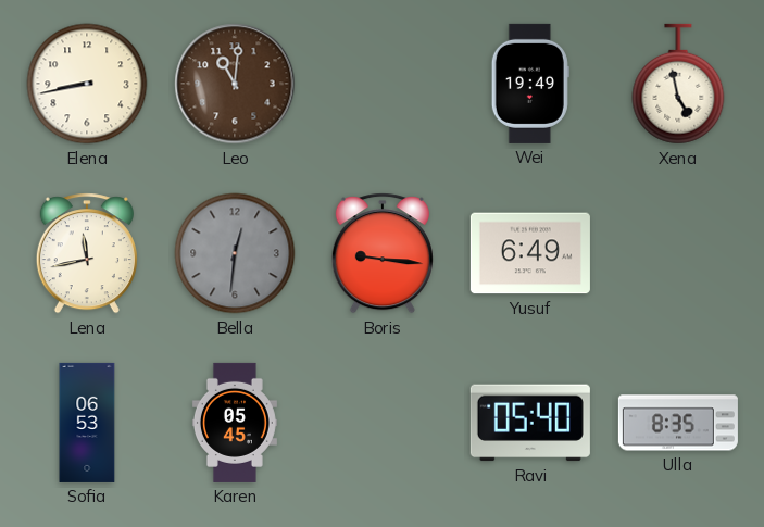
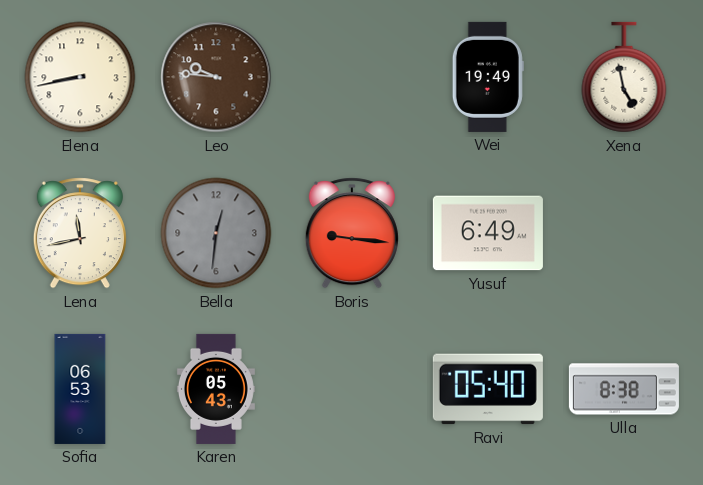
Leo: 11:01 -> 9:46 (216, 77)
Karen: 05:45 -> 05:43 (216, 389)
Ulla: 8:35 -> 8:38 (624, 389)
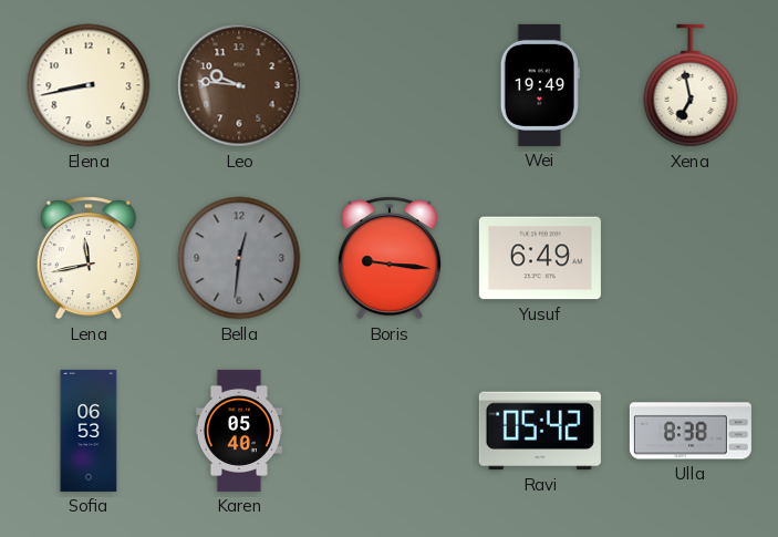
Xena: 4:58 -> 6:58 (691, 85)
Karen: 05:43 -> 05:40 (239, 431)
Ravi: 05:40 -> 05:42 (540, 431)
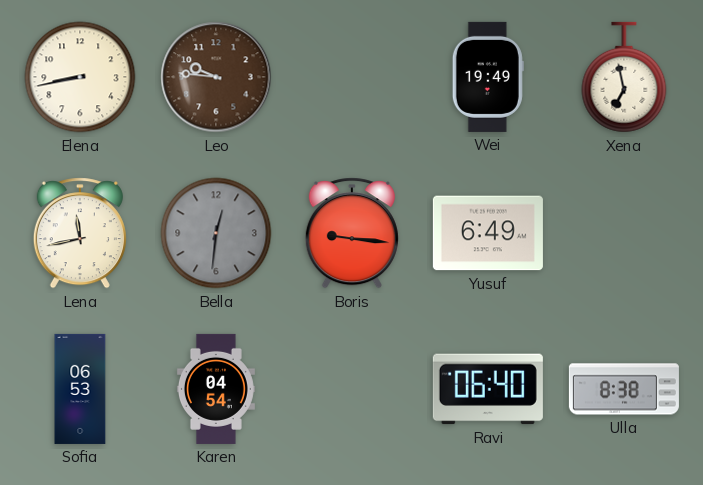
Karen: 05:40 -> 04:54 (216, 389)
Ravi: 05:42 -> 06:40 (488, 389)
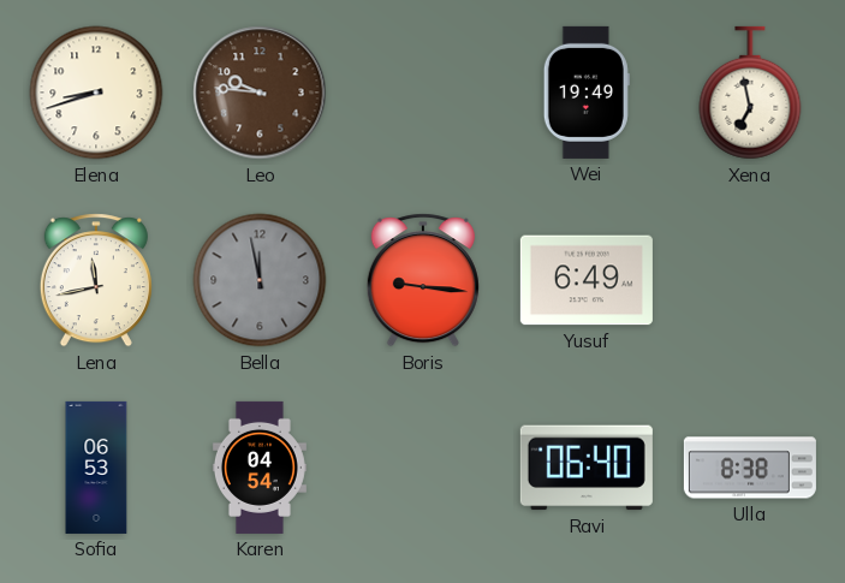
Elena: 8:43 -> 8:42 (96, 93)
Bella: 12:31 -> 11:58 (260, 280)
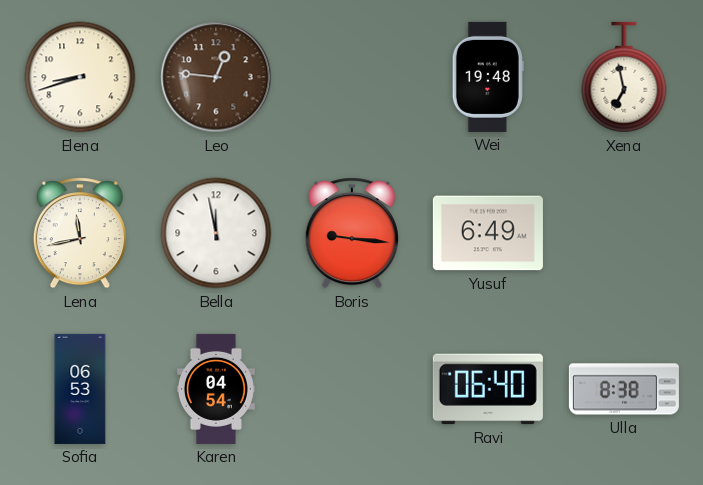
Leo: 9:46 -> 12:46 (216, 77)
Wei: 19:49 -> 19:48 (488, 77)
Bella dial: grey -> white (216, 233)
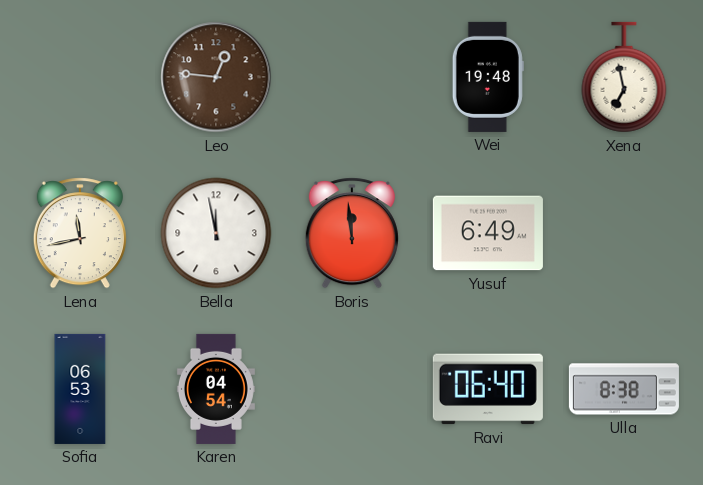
Elena: 8:42 -> none (80, 77)
Boris: 9:16 -> 11:59 (352, 233)
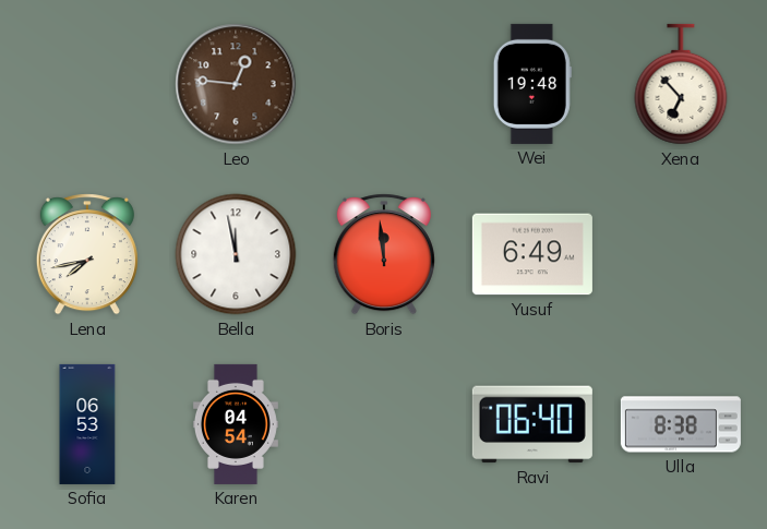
Xena: 6:58 -> 6:53 (681, 84)
Lena: 11:43 -> 7:43 (87, 254)
